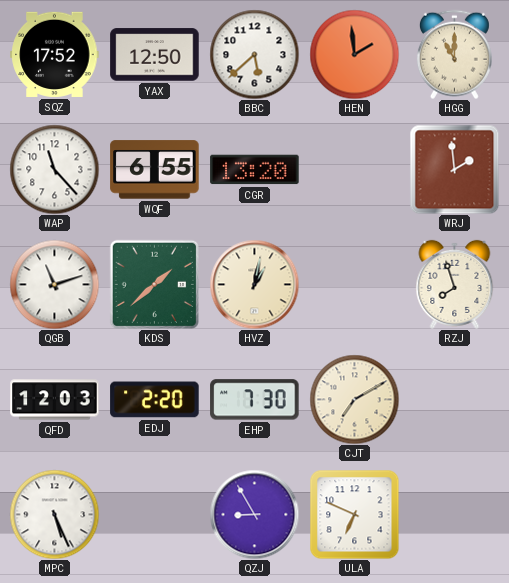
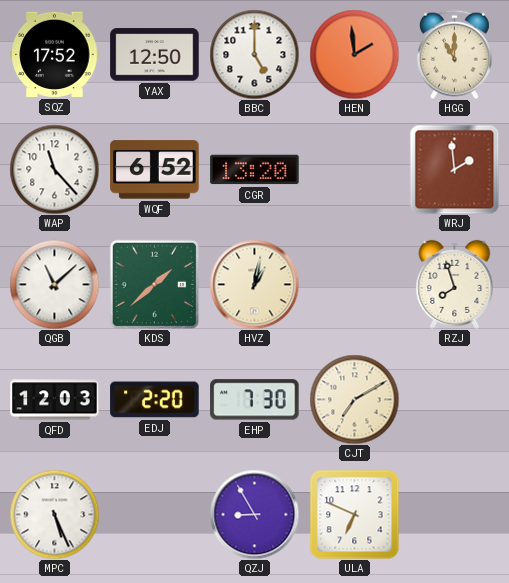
BBC: 5:38 -> 5:00 (254, 54)
WQF: 6:55 -> 6:52 (155, 170)
QGB: 11:12 -> 11:08 (54, 284)
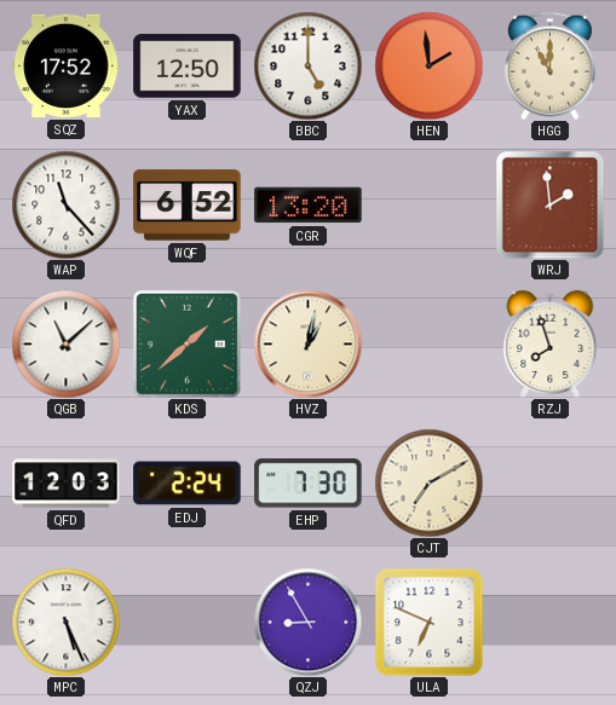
EDJ: 2:20 -> 2:24 (188, 484)
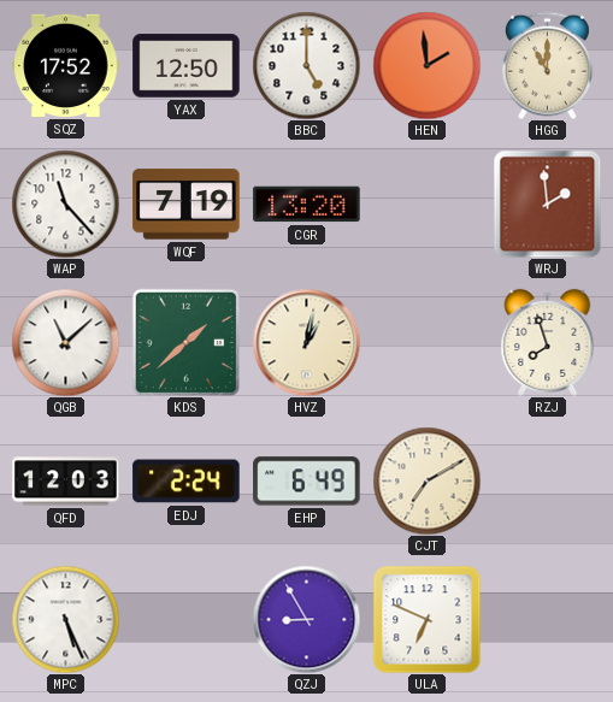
WQF: 6:52 -> 7:19 (187, 205)
EHP: 7:30 -> 6:49 (307, 482)
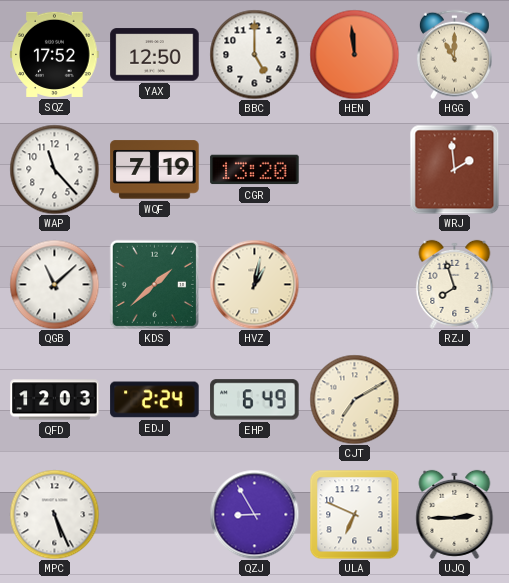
HEN: 1:59 -> 11:59 (354, 54)
UJQ: none -> 2:45 (455, 514)
